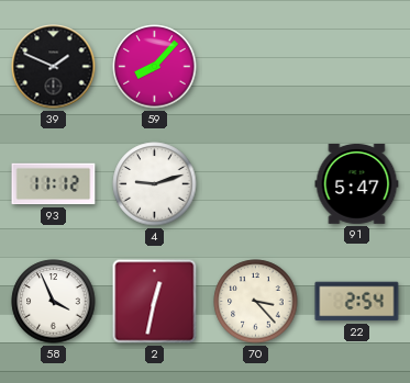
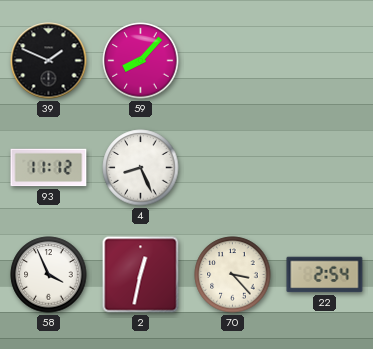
4: 9:12 -> 8:26 (141, 168)
91: 5:47 -> none (357, 183)
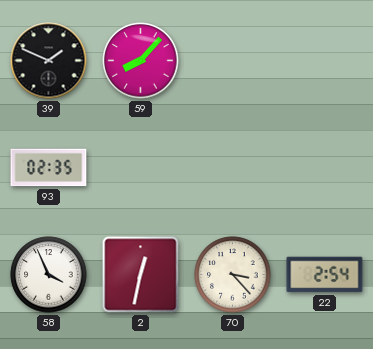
93: 11:12 -> 02:35 (49, 168)
4: 8:26 -> none (141, 168)
